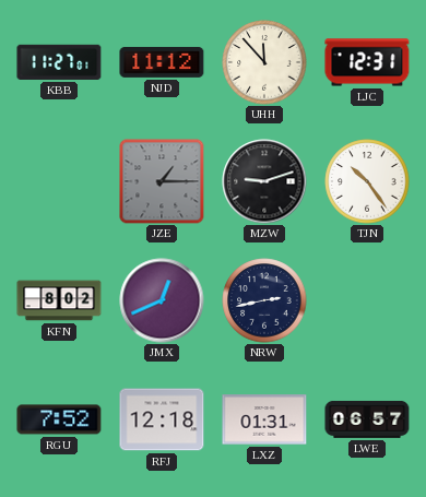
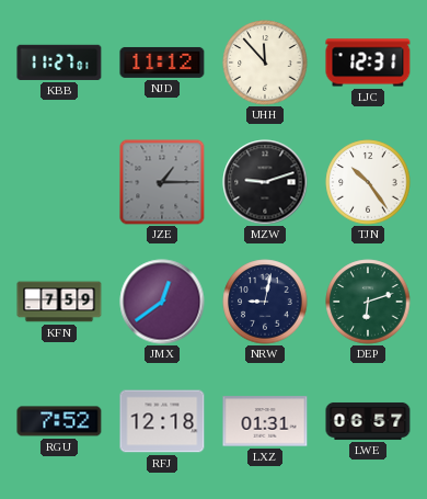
KFN: 8:02 -> 7:59 (59, 302)
JMX: 12:41 -> 12:39 (162, 302)
NRW: 2:43 -> 9:02 (265, 302)
DEP: none -> 6:12 (368, 302)
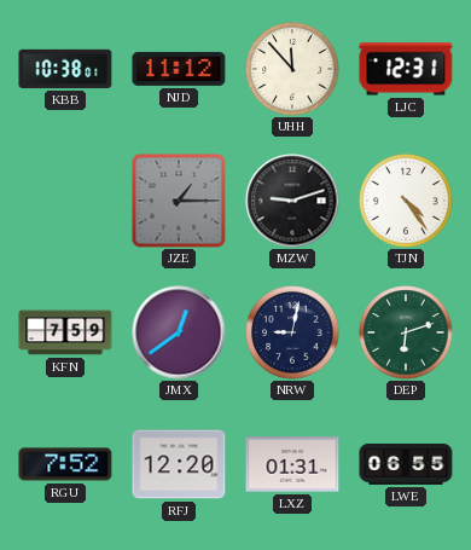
KBB: 11:27 -> 10:38 (65, 69)
TJN: 10:24 -> 4:24 (406, 201)
RFJ: 12:18 -> 12:20 (179, 464)
LWE: 06:57 -> 06:55 (406, 464)
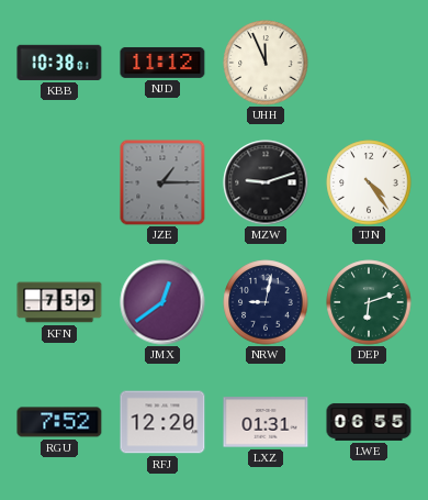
UHH: 11:53 -> 11:56 (266, 63)
LJC: 12:31 -> none (406, 69)
